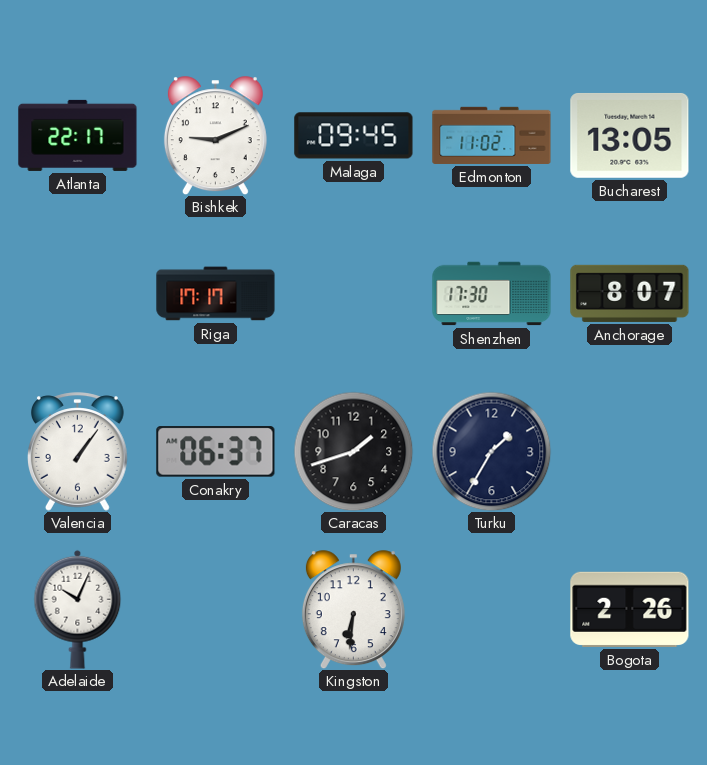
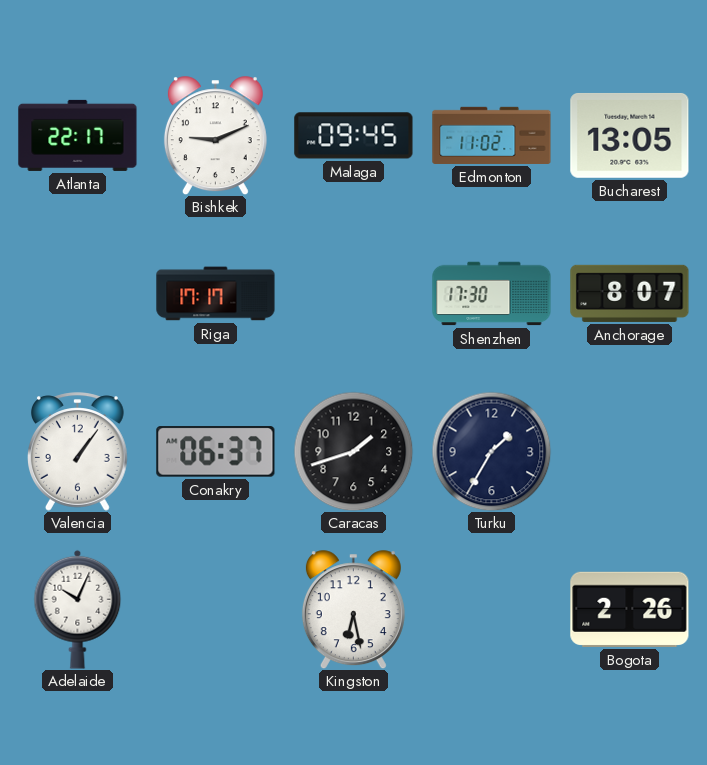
Kingston: 6:31 -> 6:28 (353, 610)
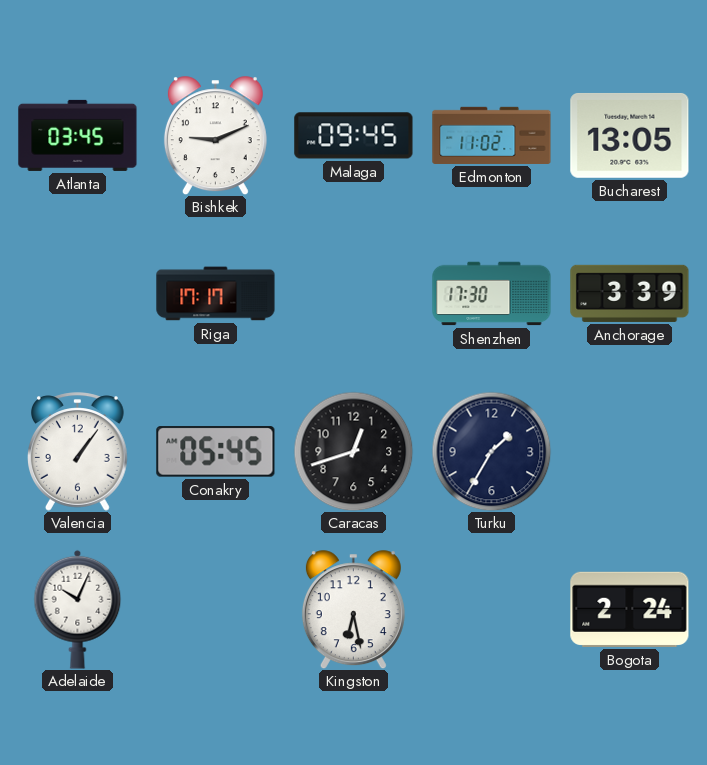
Atlanta: 22:17 -> 03:45 (78, 135)
Anchorage: 8:07 -> 3:39 (630, 293)
Conakry: 06:37 -> 05:45 (216, 452)
Caracas: 1:42 -> 12:42 (353, 451)
Bogota: 2:26 -> 2:24 (630, 609)
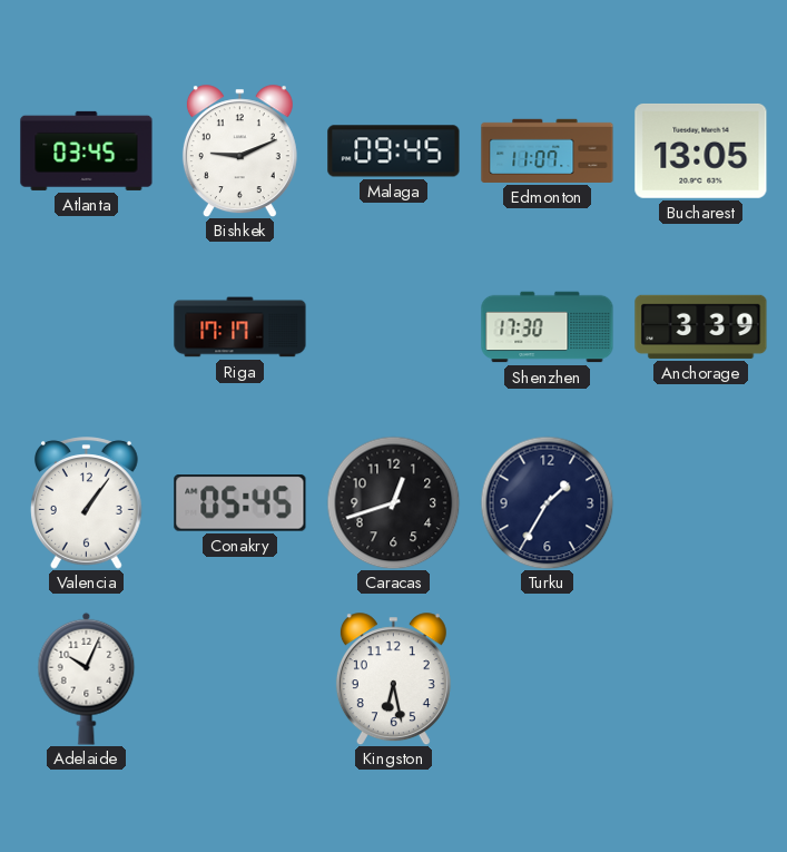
Edmonton: 11:02 -> 11:07 (548, 150)
Bogota: 2:24 -> none (630, 609)
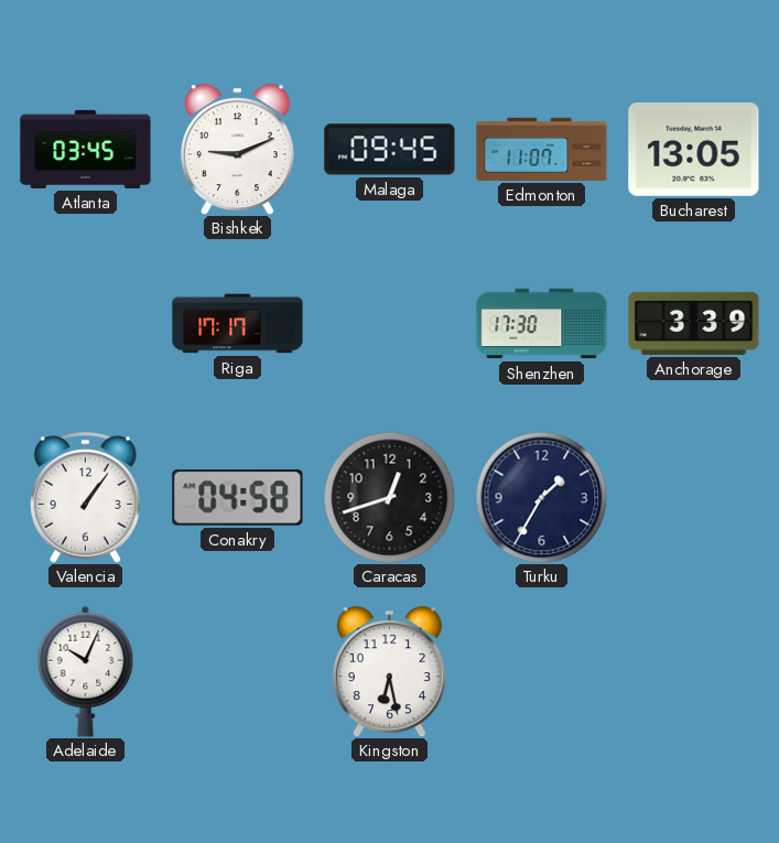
Conakry: 05:45 -> 04:58 (238, 498)
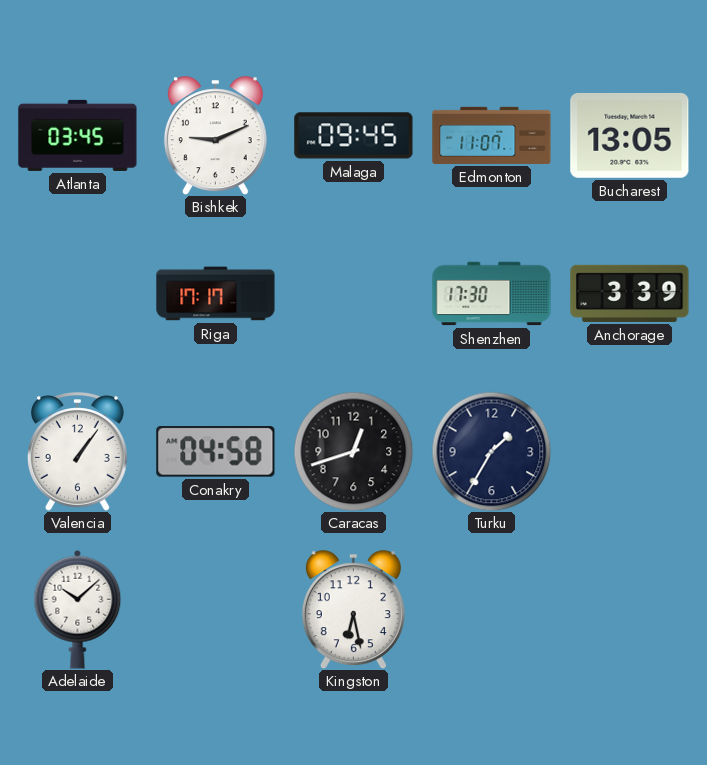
Adelaide: 10:04 -> 10:08 (78, 609)
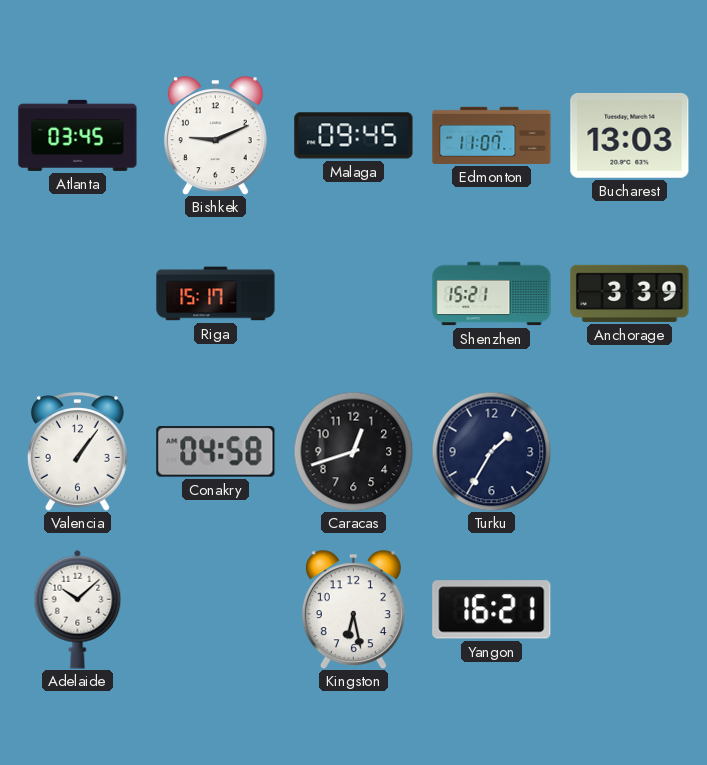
Bucharest: 13:05 -> 13:03 (630, 135)
Riga: 17:17 -> 15:17 (216, 294)
Shenzhen: 17:30 -> 15:21 (492, 294)
Yangon: none -> 16:21 (492, 610)
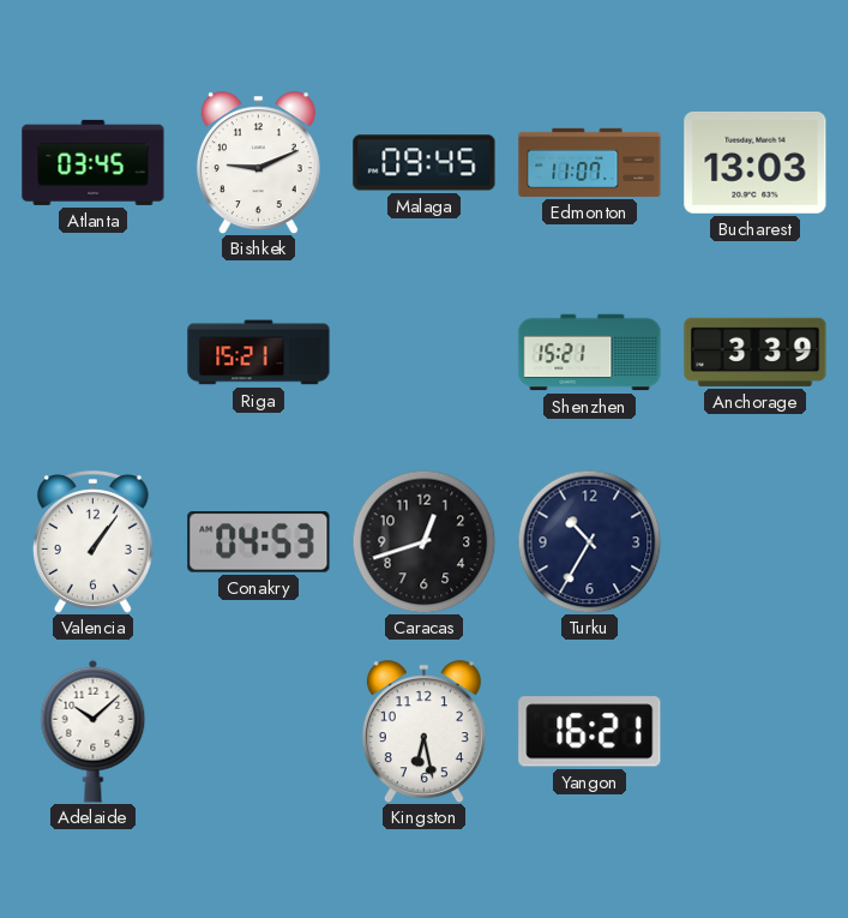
Riga: 15:17 -> 15:21 (259, 353)
Conakry: 04:58 -> 04:53 (259, 542)
Turku: 1:35 -> 10:35 (589, 541)
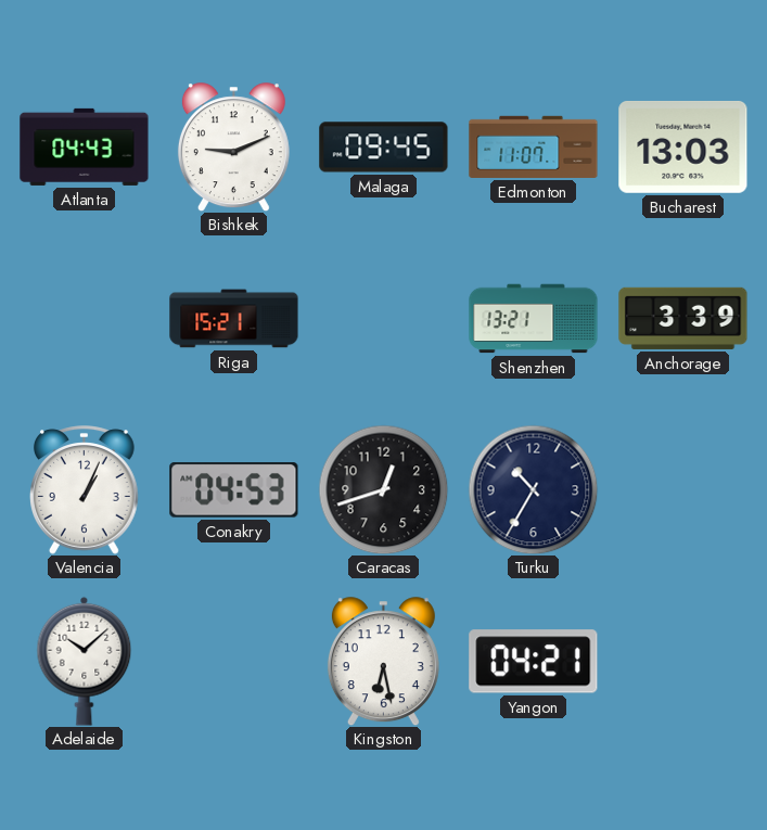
Atlanta: 03:45 -> 04:43 (85, 146)
Shenzhen: 15:21 -> 13:21 (534, 319)
Valencia: 1:06 -> 1:04 (85, 490)
Yangon: 16:21 -> 04:21 (534, 662)
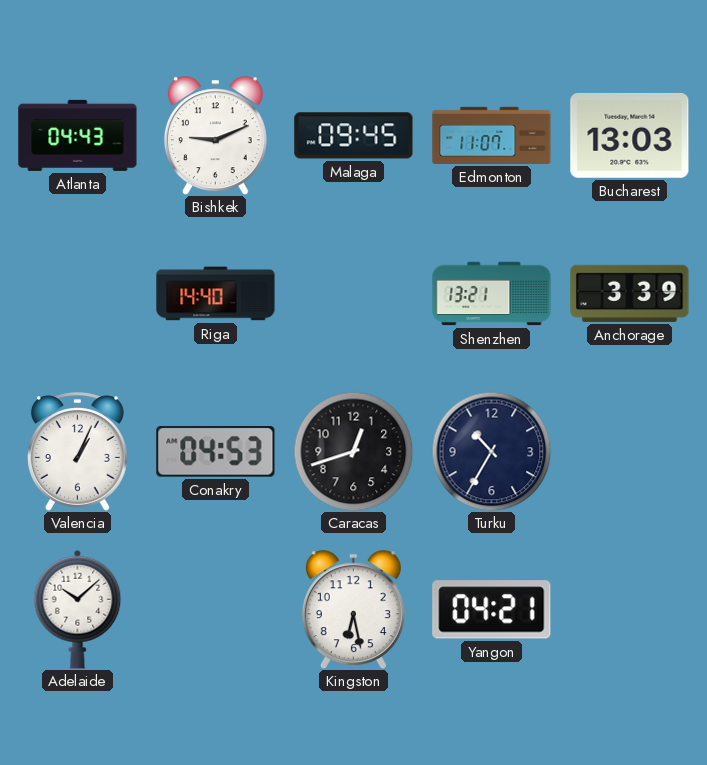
Riga: 15:21 -> 14:40 (216, 294)
